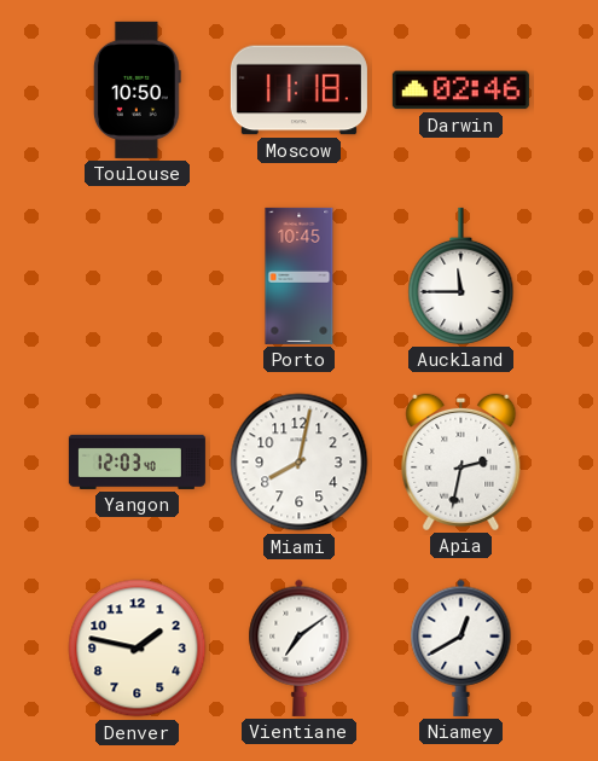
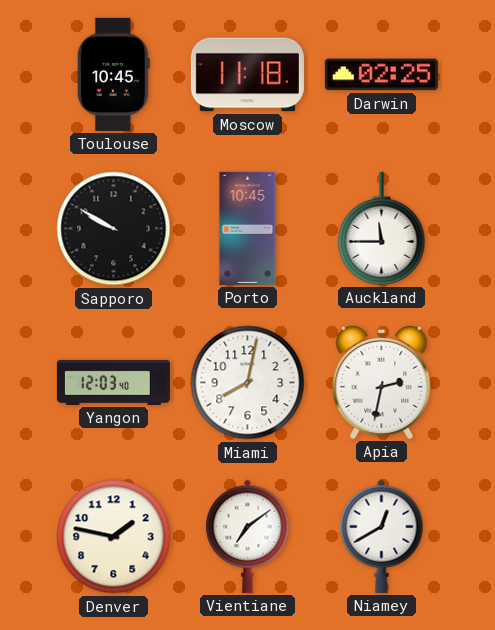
Toulouse: 10:50 -> 10:45 (113, 74)
Darwin: 02:46 -> 02:25 (381, 75)
Sapporo: none -> 9:50 (114, 229)
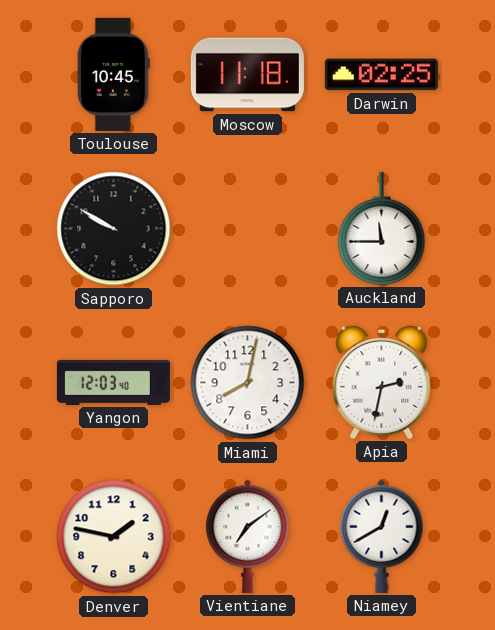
Porto: 10:45 -> none (248, 228)
